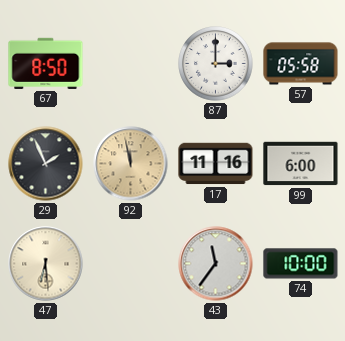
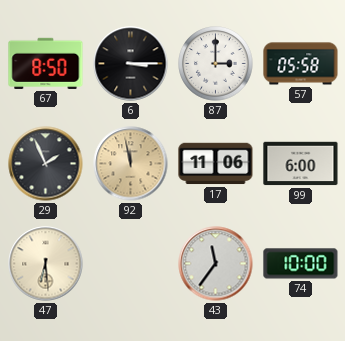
6: none -> 3:15 (131, 64)
17: 11:16 -> 11:06 (216, 164)
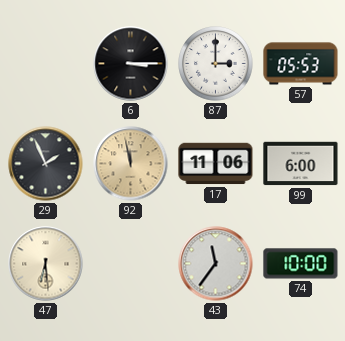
67: 8:50 -> none (46, 63)
57: 05:58 -> 05:53 (301, 64)
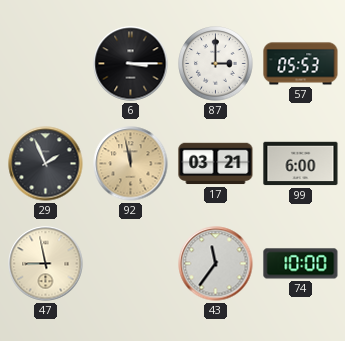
17: 11:06 -> 03:21 (216, 164)
47: 6:29 -> 8:58 (46, 264)
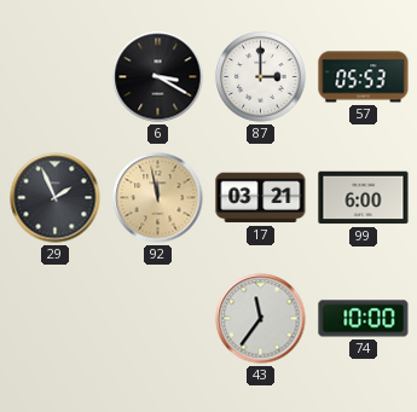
6: 3:15 -> 3:20 (158, 77)
47: 8:58 -> none (46, 264)
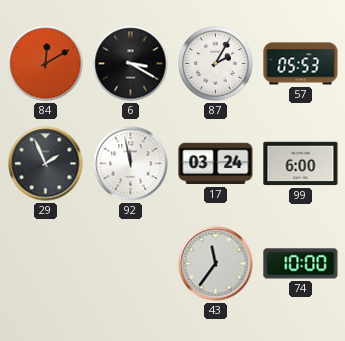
84: none -> 12:10 (46, 64)
87: 3:00 -> 2:05 (216, 64)
92 dial: champagne -> white (131, 164)
17: 03:21 -> 03:24 (216, 164)
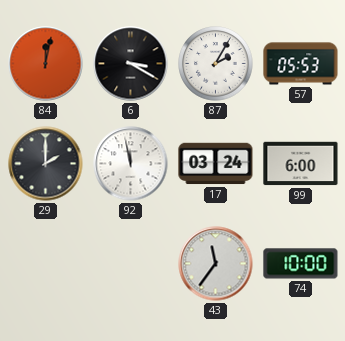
84: 12:10 -> 12:02 (46, 64)
29: 1:56 -> 2:00 (46, 164)
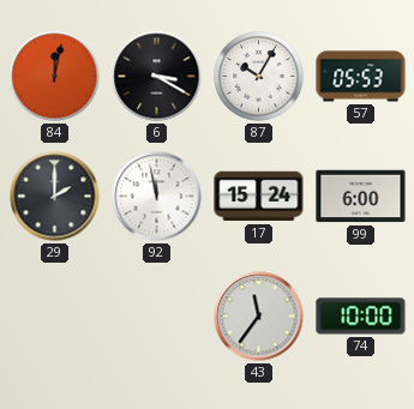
87: 2:05 -> 10:05 (259, 77)
17: 03:24 -> 15:24 (259, 197)
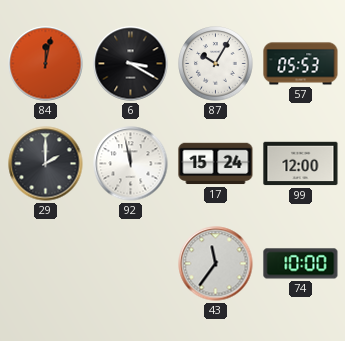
99: 6:00 -> 12:00 (301, 164)
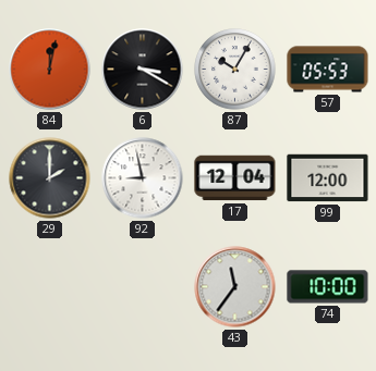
92: 11:58 -> 8:58 (143, 178)
17: 15:24 -> 12:04 (235, 178)
